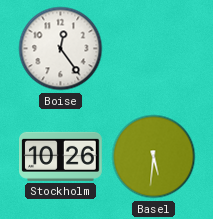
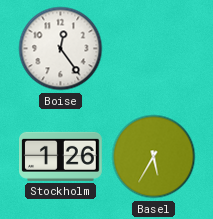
Stockholm: 10:26 -> 1:26 (61, 156)
Basel: 5:31 -> 5:35 (154, 157)
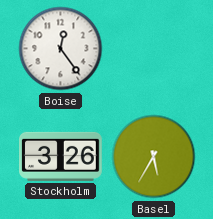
Stockholm: 1:26 -> 3:26 (61, 156)
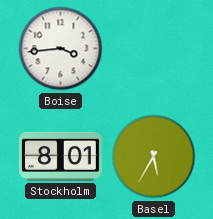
Boise: 12:24 -> 3:44 (61, 49)
Stockholm: 3:26 -> 8:01 (61, 156)
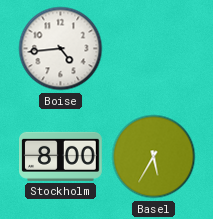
Boise: 3:44 -> 4:44 (61, 49)
Stockholm: 8:01 -> 8:00 (61, 156)
